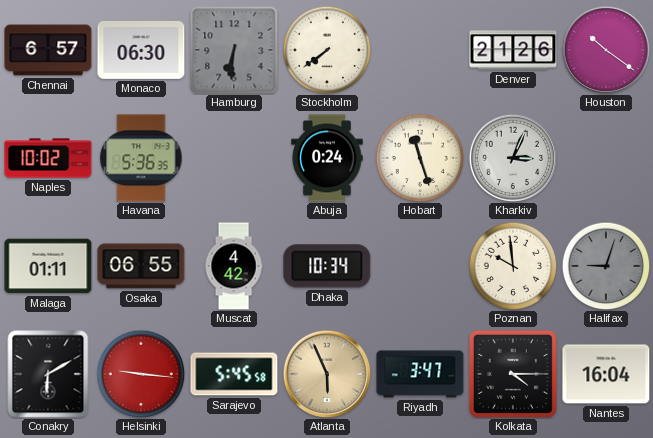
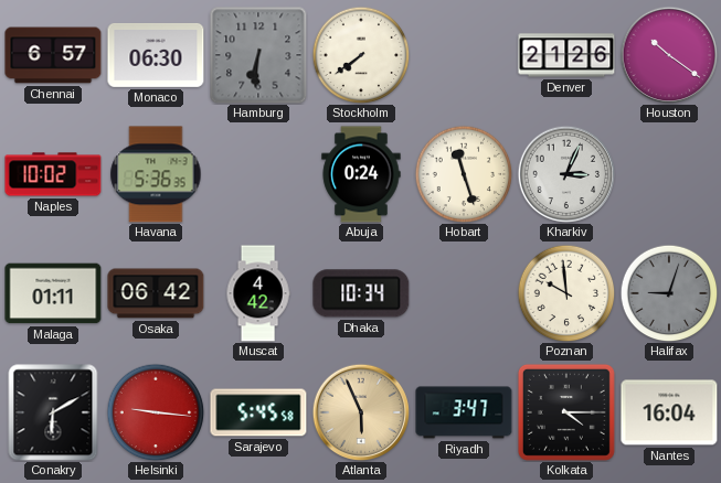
Osaka: 06:55 -> 06:42 (156, 293)
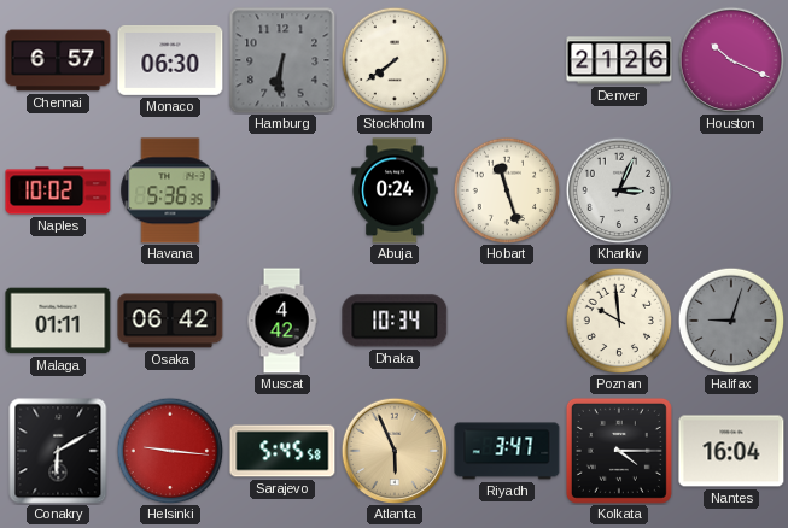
Houston: 10:21 -> 10:19 (731, 60)
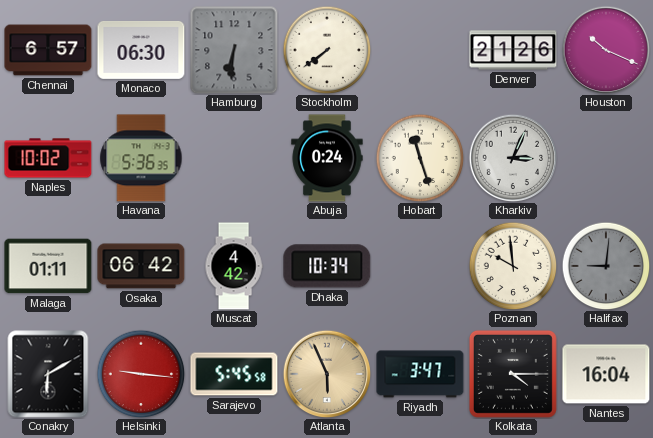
Halifax: 9:03 -> 9:01 (606, 266)
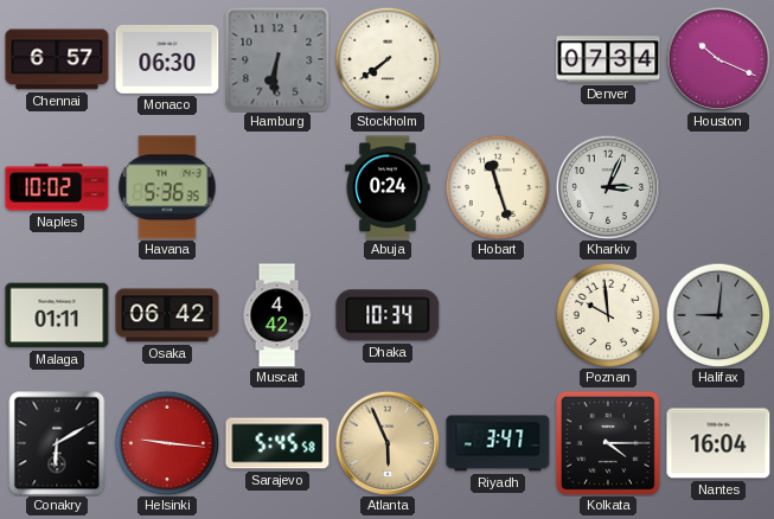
Denver: 21:26 -> 07:34 (608, 59)
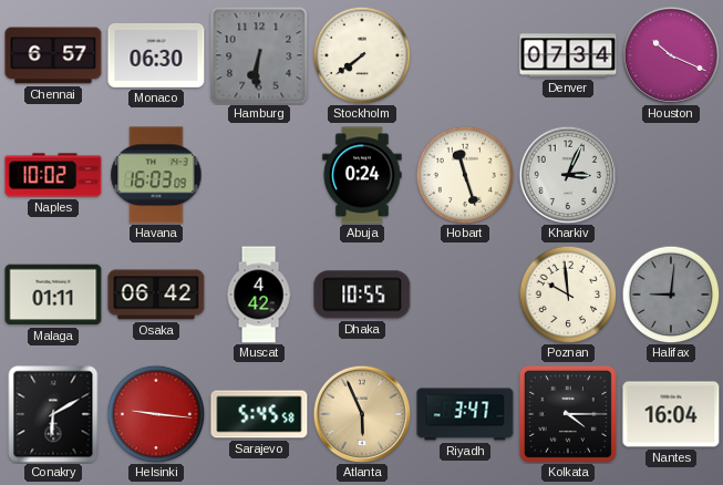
Havana: 5:36 -> 16:03 (156, 175)
Dhaka: 10:34 -> 10:55 (362, 295)
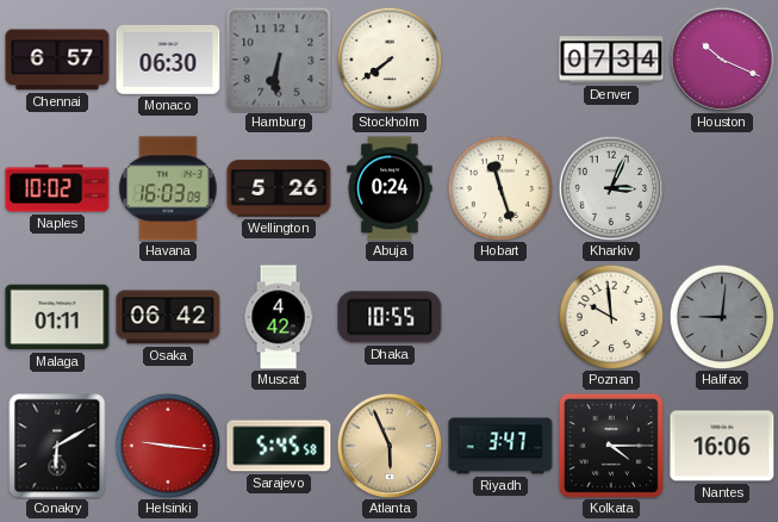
Wellington: none -> 5:26 (279, 188)
Nantes: 16:04 -> 16:06 (722, 446)
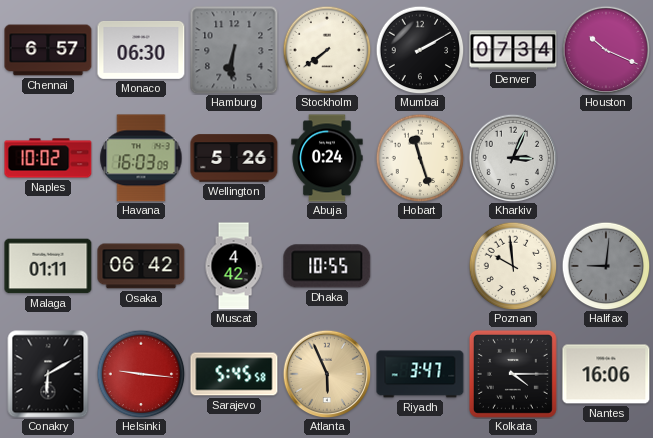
Mumbai: none -> 2:10 (420, 50)
